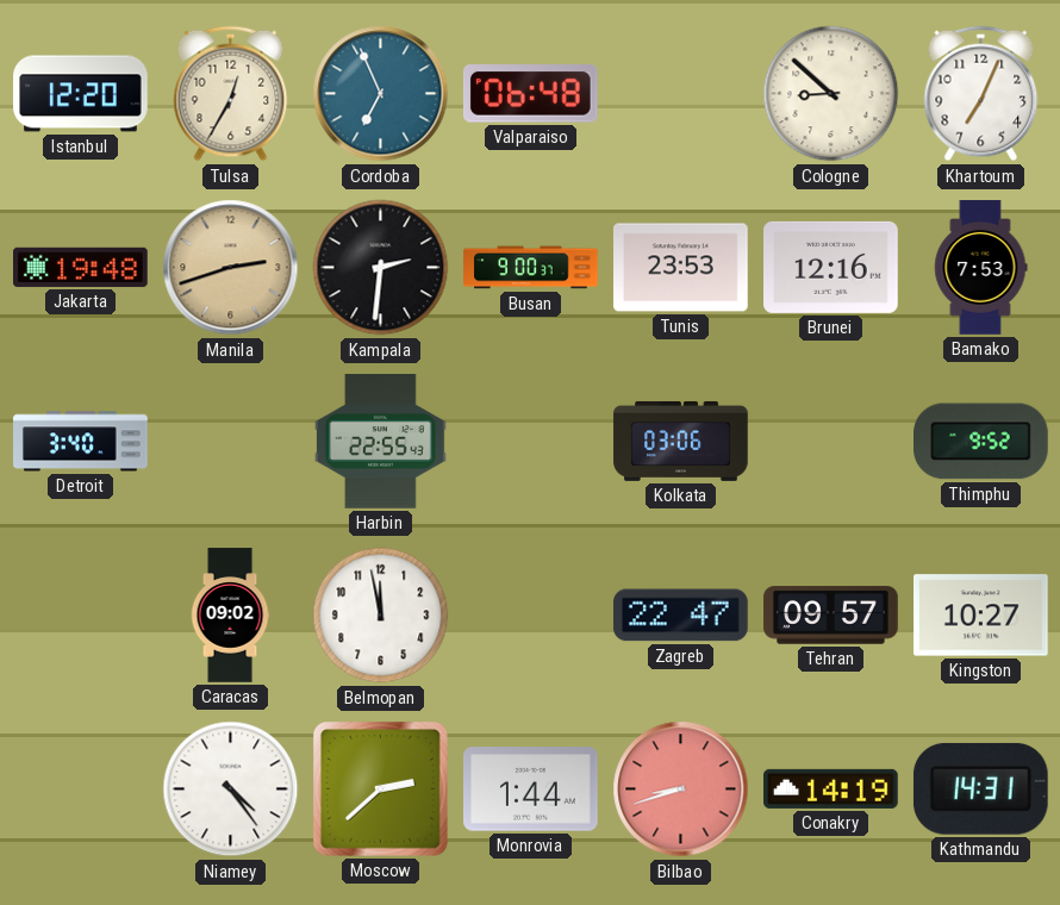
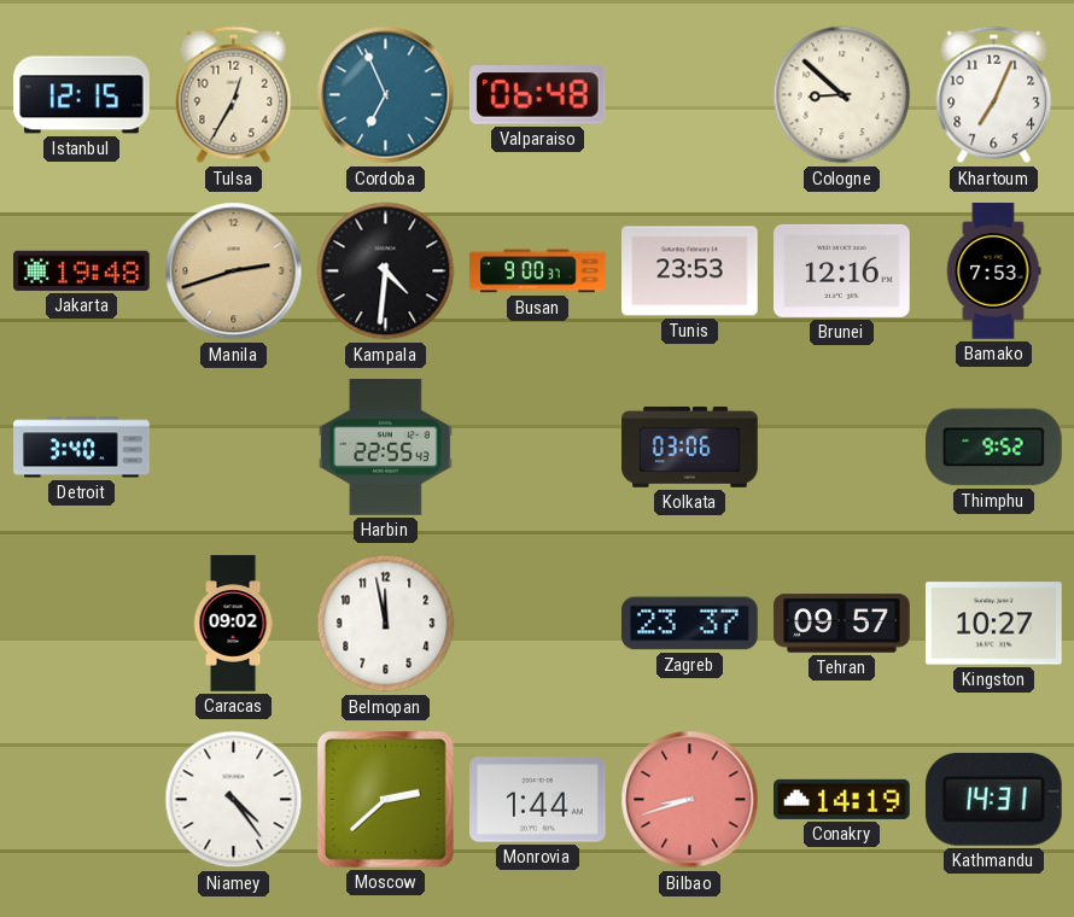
Istanbul: 12:20 -> 12:15 (82, 95)
Kampala: 2:31 -> 4:31 (386, 271)
Zagreb: 22:47 -> 23:37 (690, 624)
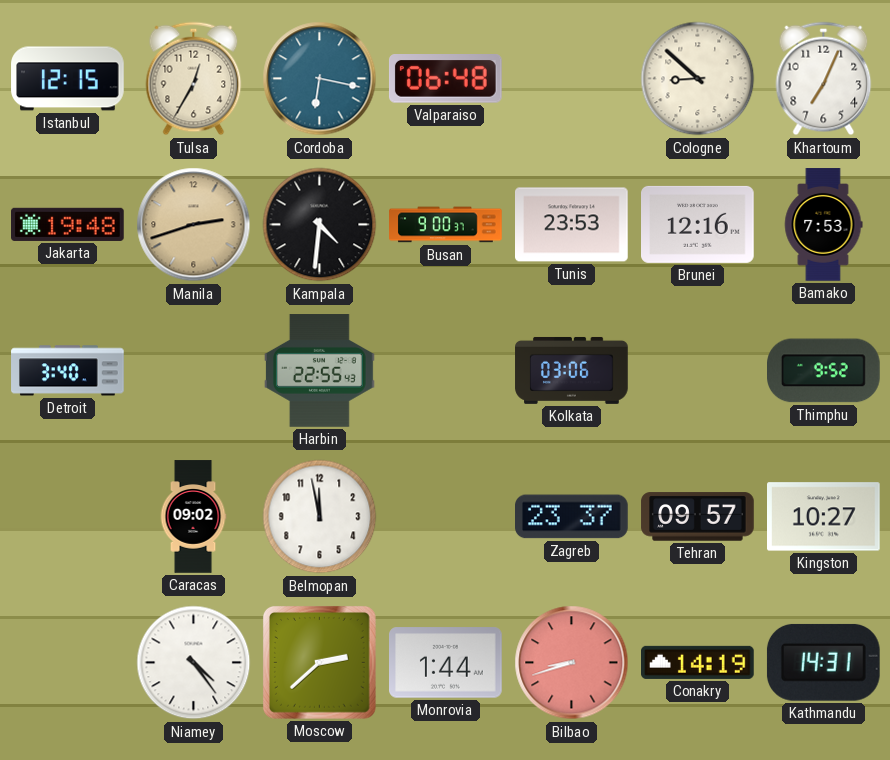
Cordoba: 6:56 -> 6:17 (320, 79)
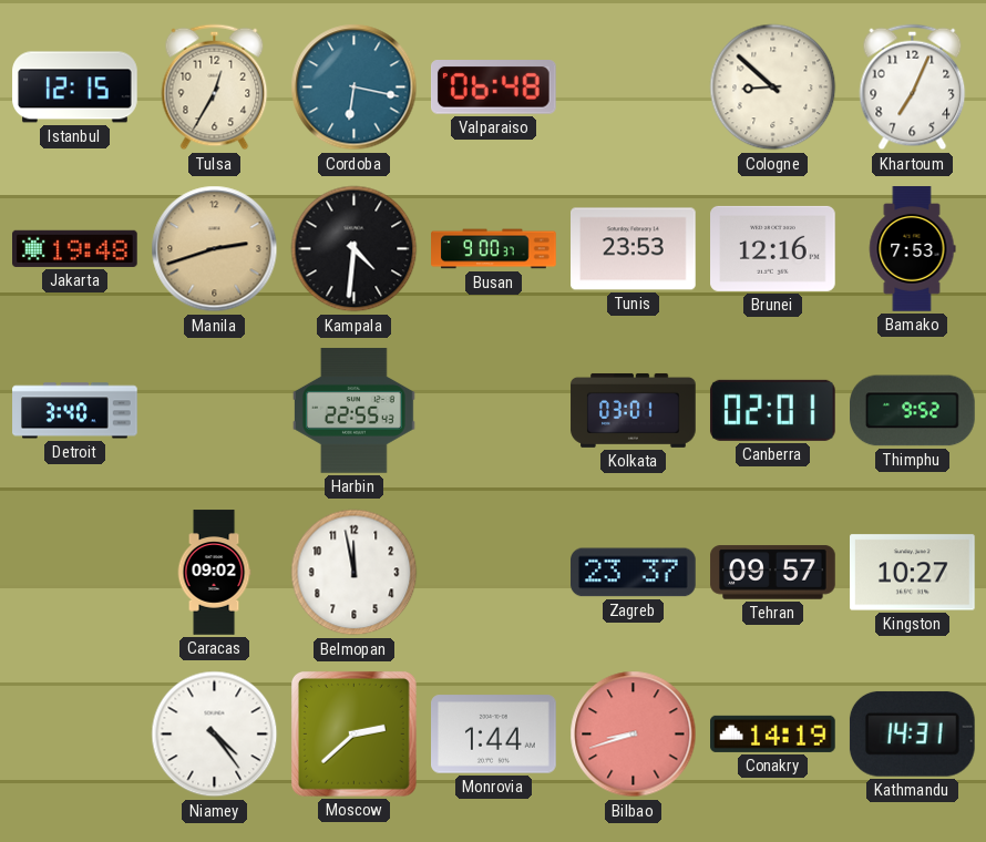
Kolkata: 03:06 -> 03:01 (634, 410)
Canberra: none -> 02:01 (772, 410)
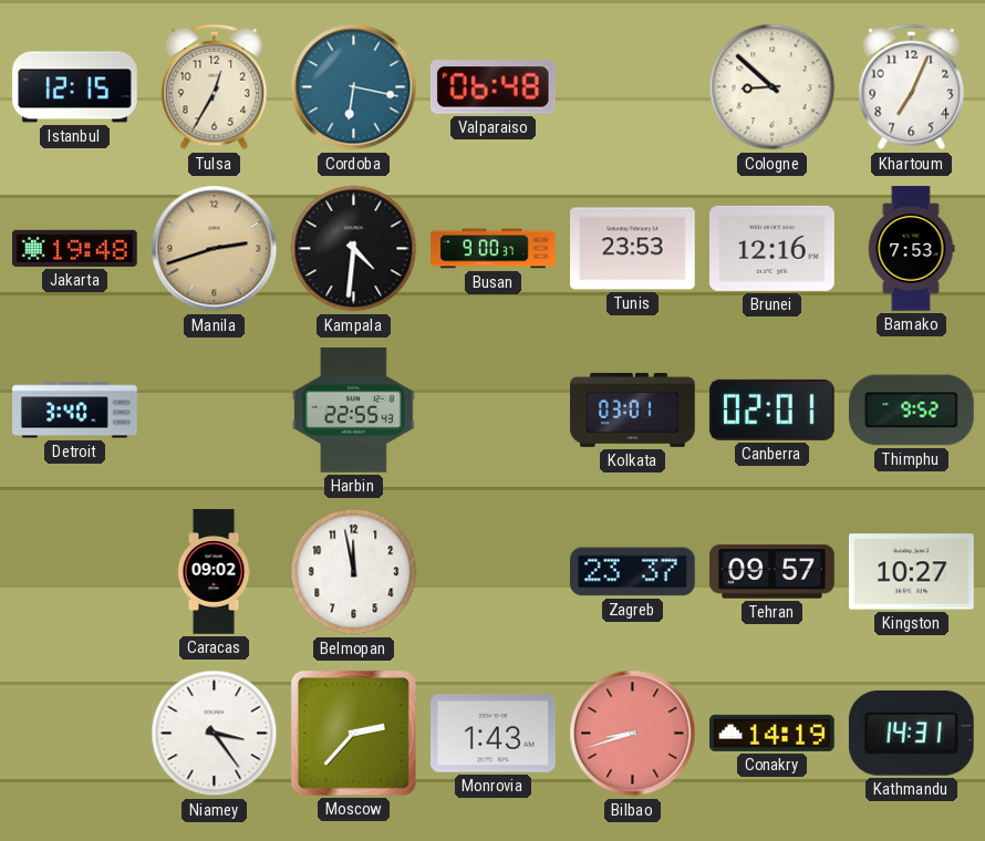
Niamey: 4:24 -> 3:24 (215, 734)
Moscow: 2:38 -> 2:37 (353, 733)
Monrovia: 1:44 -> 1:43 (494, 734)
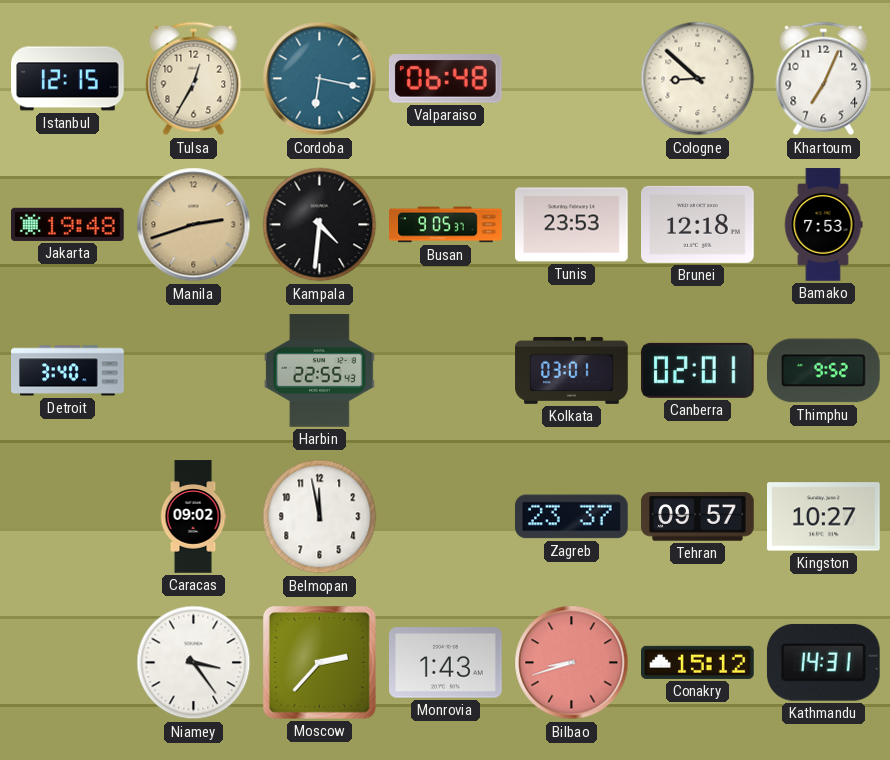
Busan: 9:00 -> 9:05 (446, 225)
Brunei: 12:16 -> 12:18 (698, 224)
Conakry: 14:19 -> 15:12 (698, 662)
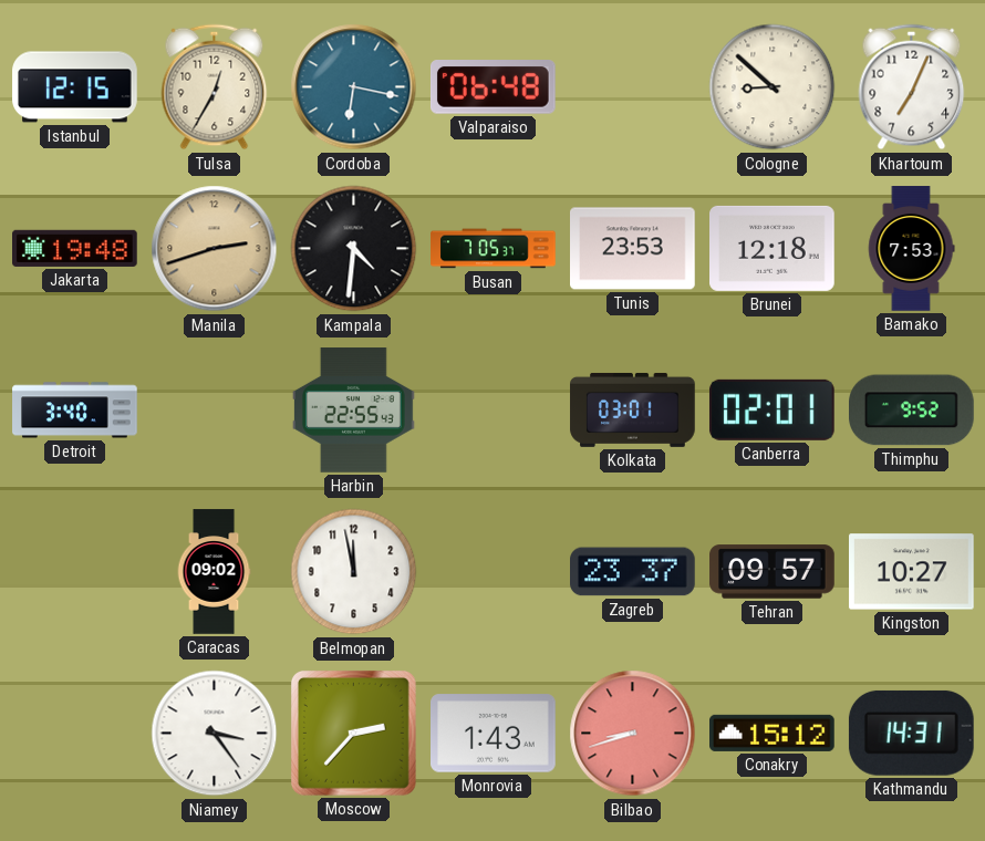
Busan: 9:05 -> 7:05 (494, 249)
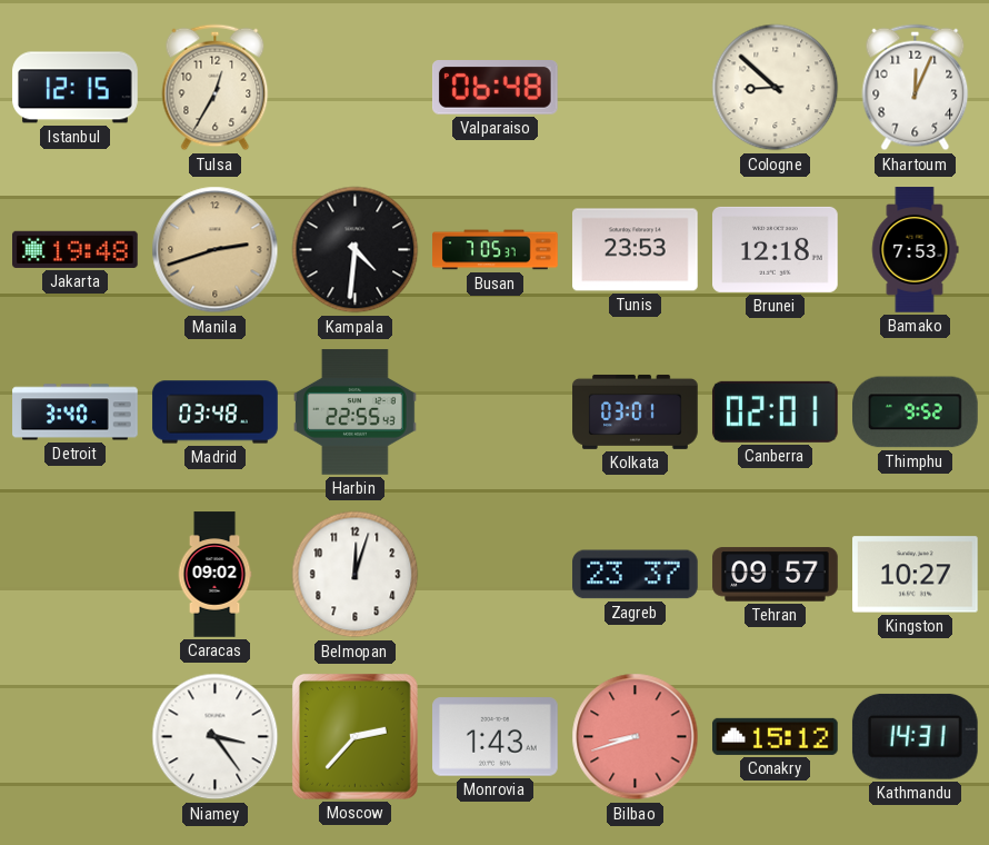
Cordoba: 6:17 -> none (354, 87)
Khartoum: 7:04 -> 12:04 (916, 88)
Madrid: none -> 03:48 (216, 412)
Belmopan: 11:58 -> 12:03 (356, 575)
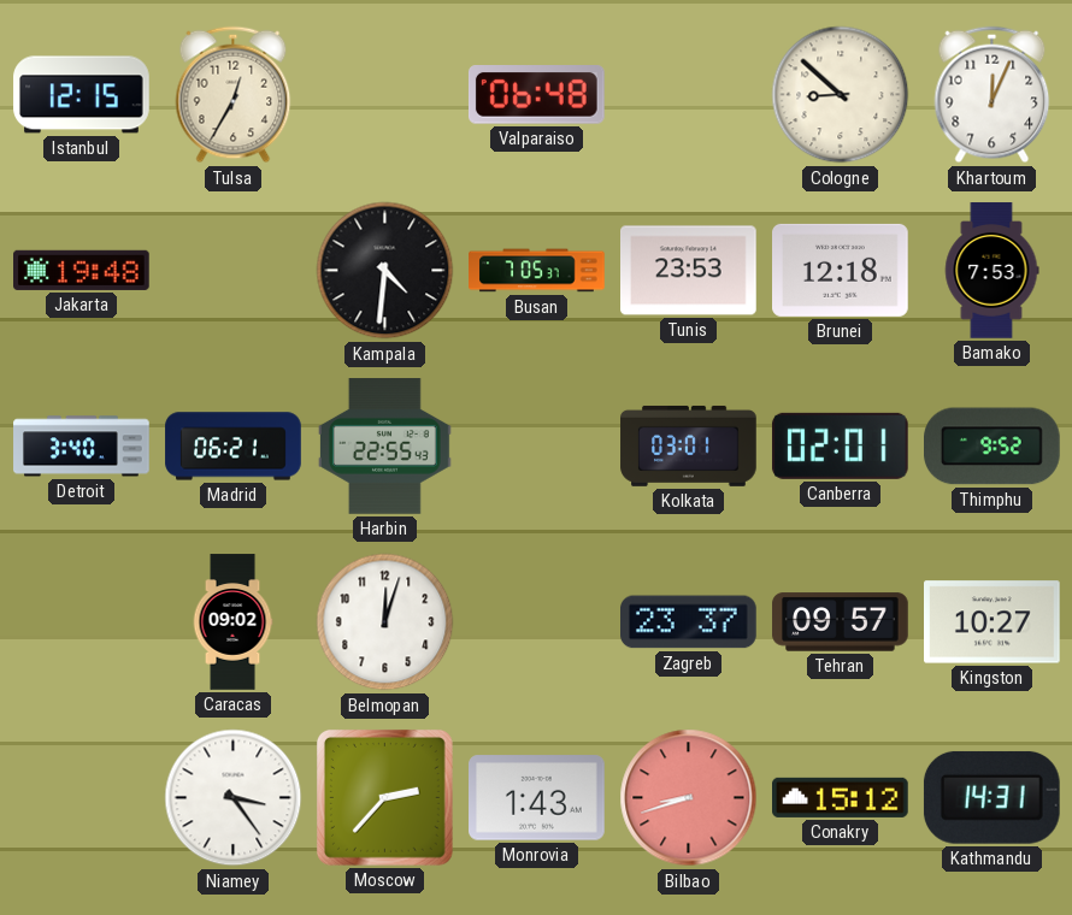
Manila: 2:42 -> none (216, 250)
Madrid: 03:48 -> 06:21 (234, 447)
